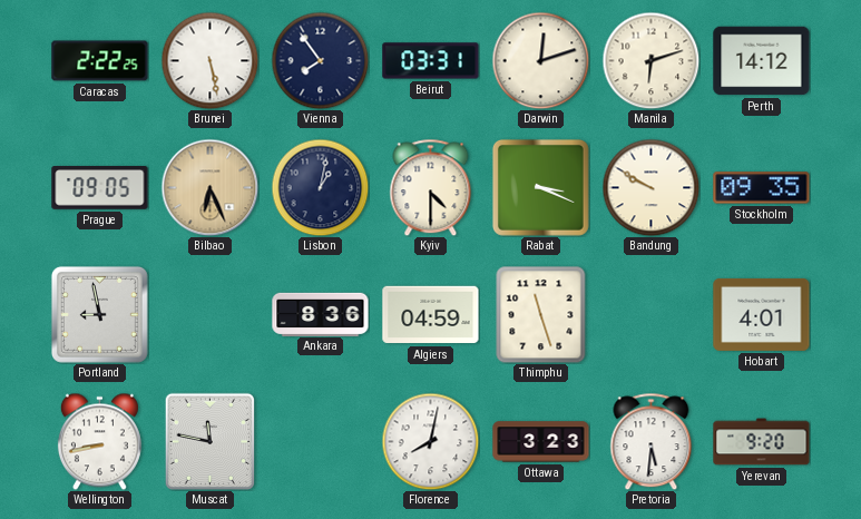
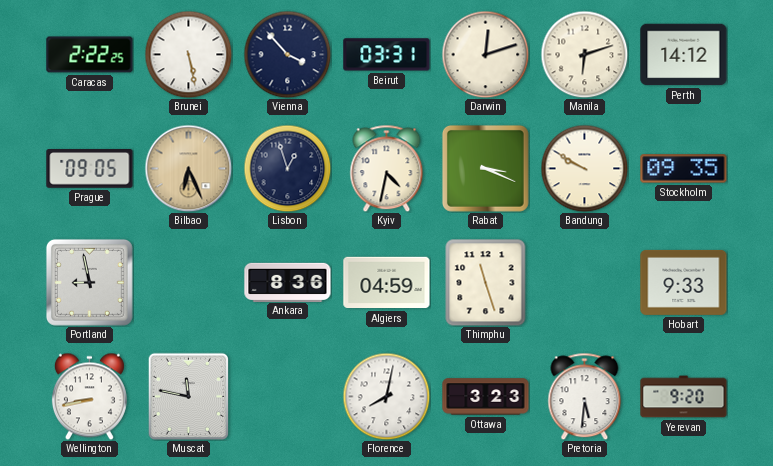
Vienna: 7:54 -> 3:53 (287, 54)
Lisbon: 1:02 -> 12:57 (287, 168)
Kyiv: 4:30 -> 4:32 (387, 168)
Hobart: 4:01 -> 9:33 (684, 282)
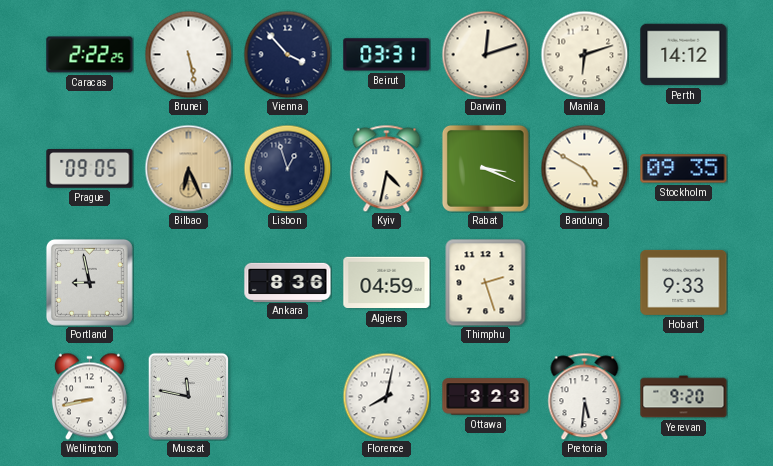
Bandung: 9:50 -> 4:50 (584, 168)
Thimphu: 11:27 -> 2:27 (486, 282)
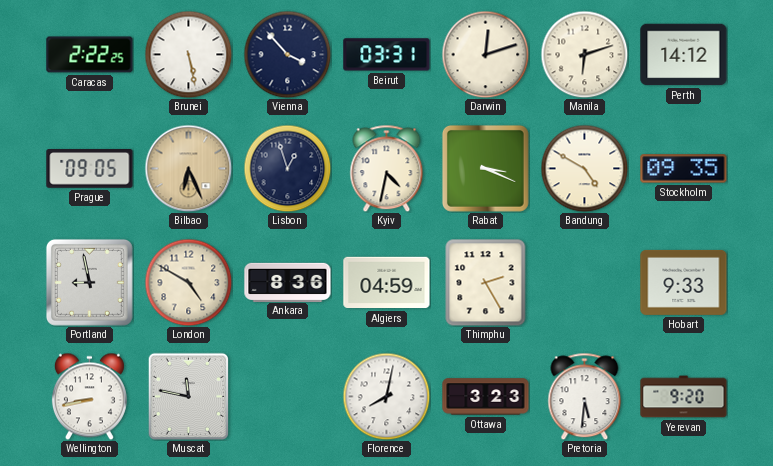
London: none -> 4:50 (188, 282)
Thimphu: 2:27 -> 2:25 (486, 282)
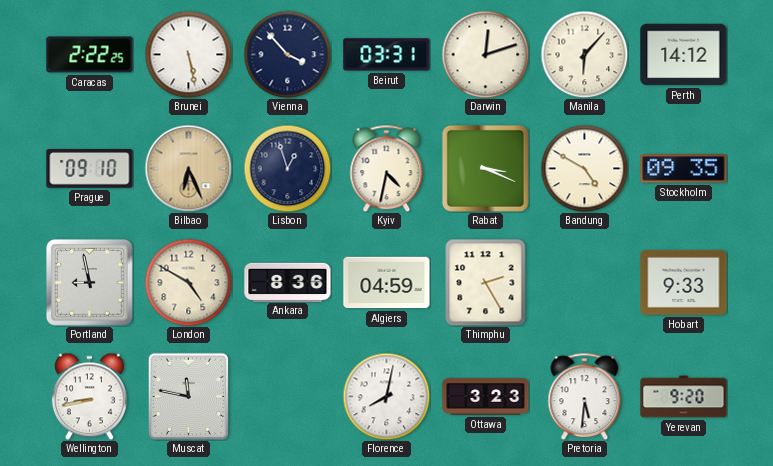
Manila: 6:12 -> 6:07 (584, 54)
Prague: 09:05 -> 09:10 (90, 169)
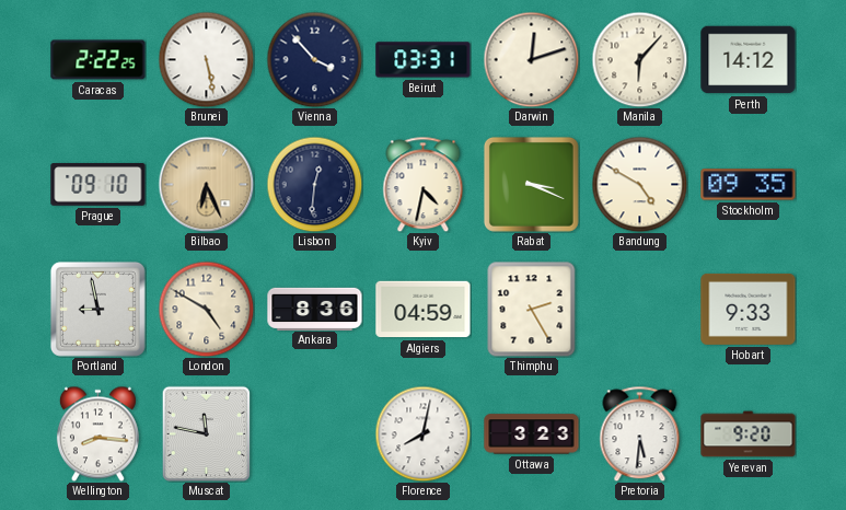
Lisbon: 12:57 -> 12:31 (314, 184)
Wellington: 8:43 -> 8:16 (97, 433)
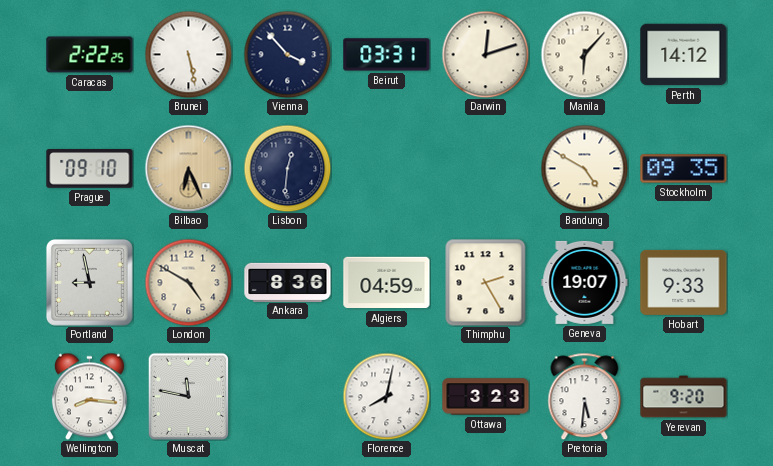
Kyiv: 4:32 -> none (424, 184)
Rabat: 3:19 -> none (531, 184)
Geneva: none -> 19:07 (585, 282)
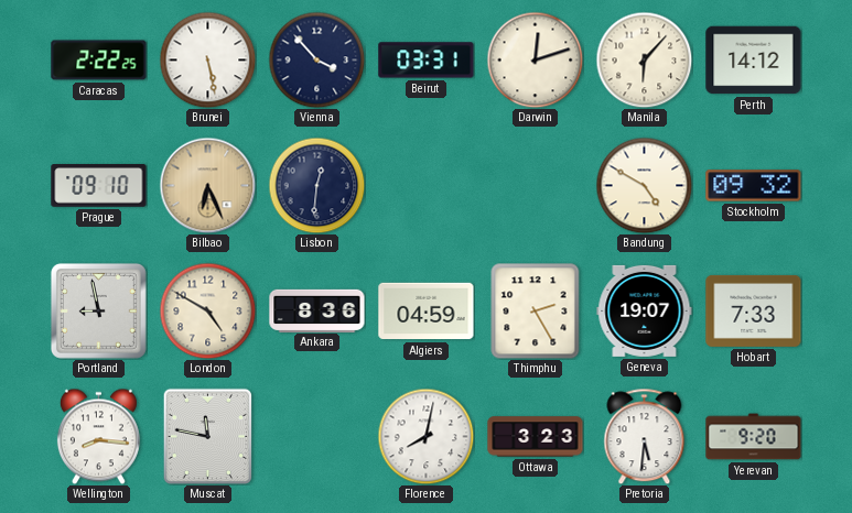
Stockholm: 09:35 -> 09:32 (754, 186)
Hobart: 9:33 -> 7:33 (754, 310)
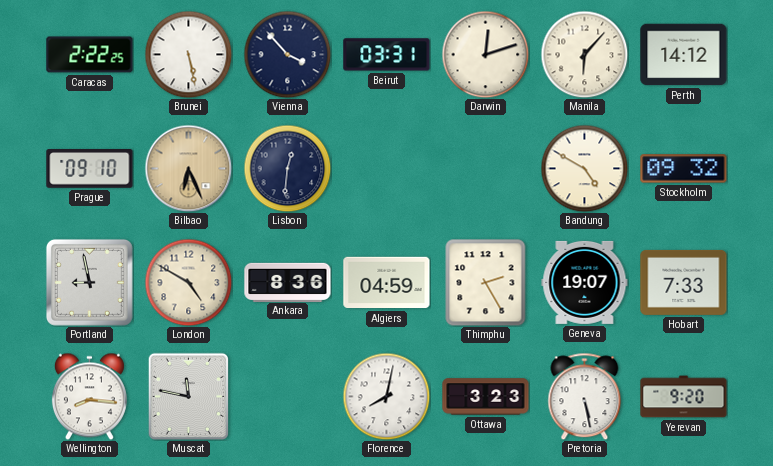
Pretoria: 5:31 -> 5:28 (585, 396)
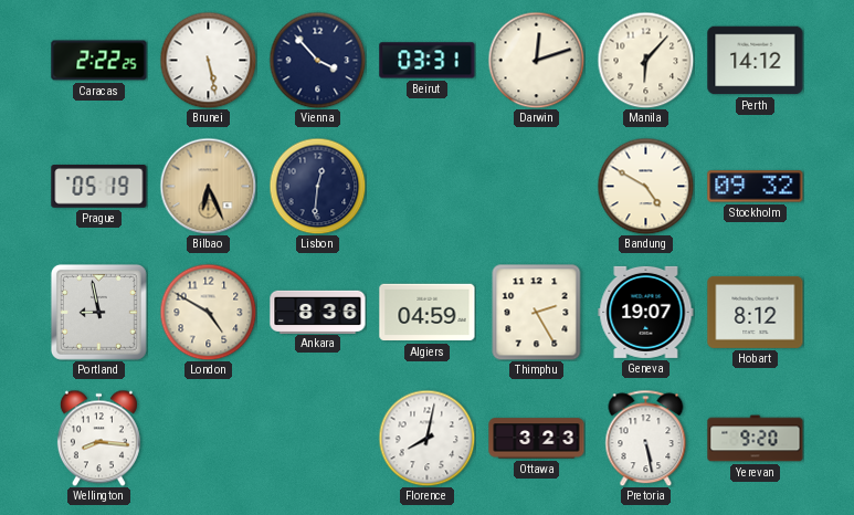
Prague: 09:10 -> 05:19 (99, 187)
Hobart: 7:33 -> 8:12 (756, 312)
Muscat: 11:47 -> none (188, 396)
